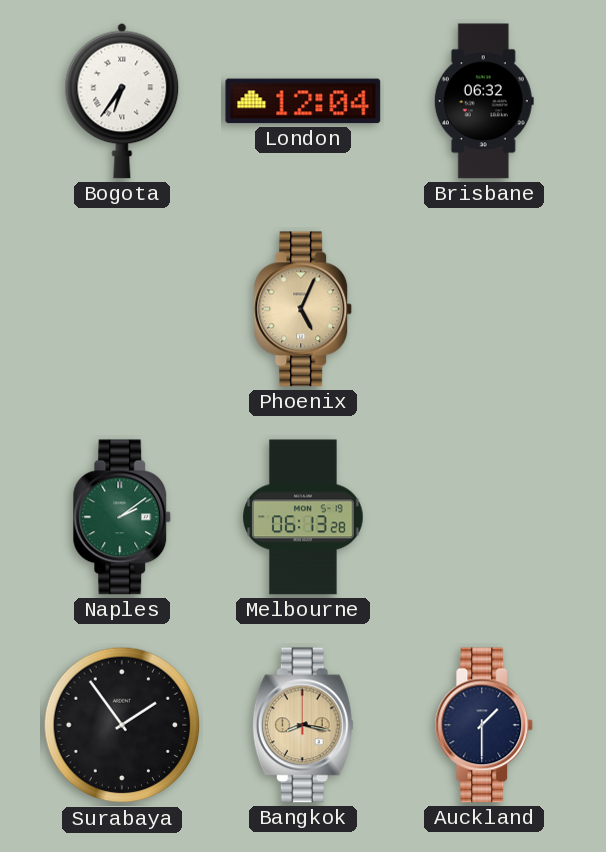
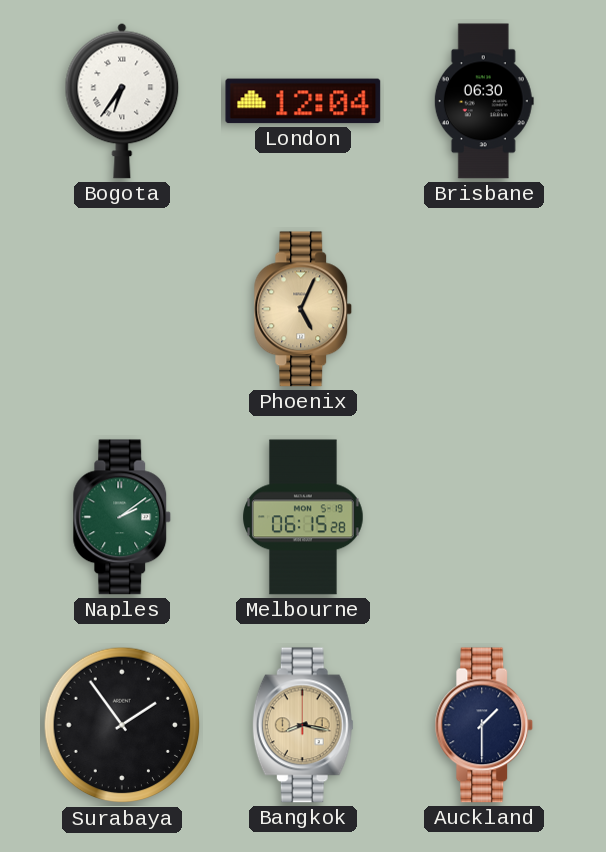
Brisbane: 06:32 -> 06:30 (484, 101)
Melbourne: 06:13 -> 06:15 (303, 517)
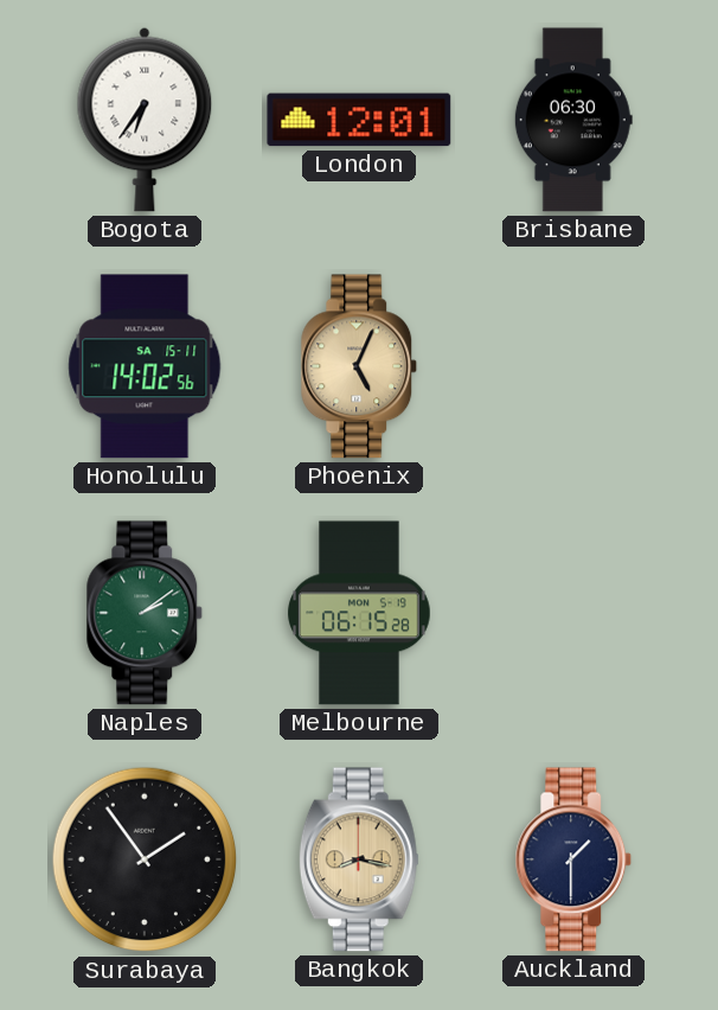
London: 12:04 -> 12:01 (359, 120)
Honolulu: none -> 14:02 (145, 366)
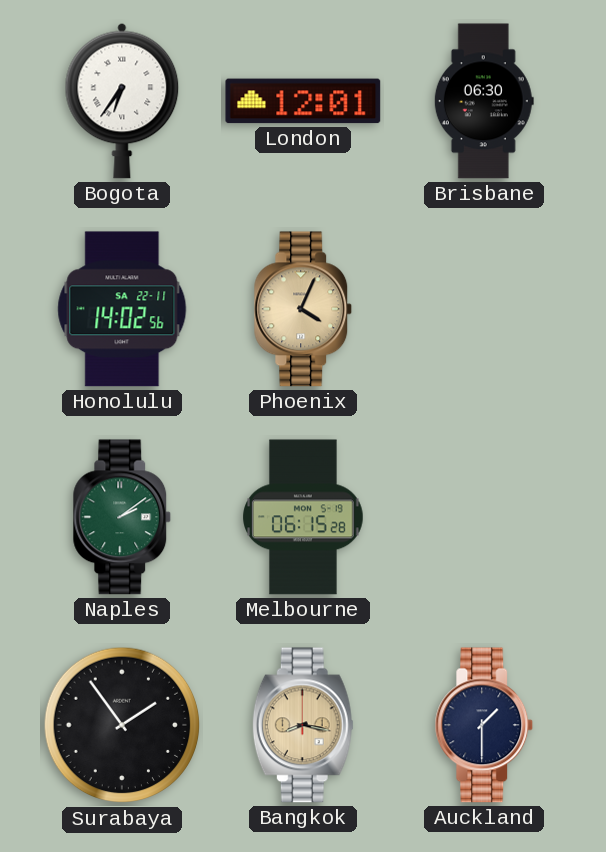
Honolulu date: SA 15-11 -> SA 22-11 (122, 309)
Phoenix: 5:04 -> 4:04 (303, 309)
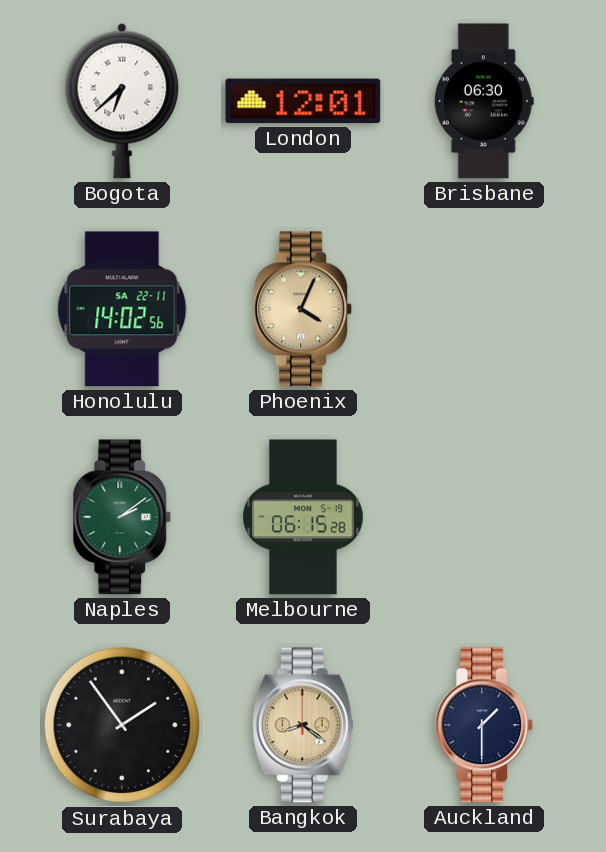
Bogota: 6:36 -> 6:38 (122, 101)
Bangkok: 8:17 -> 8:21 (303, 725)
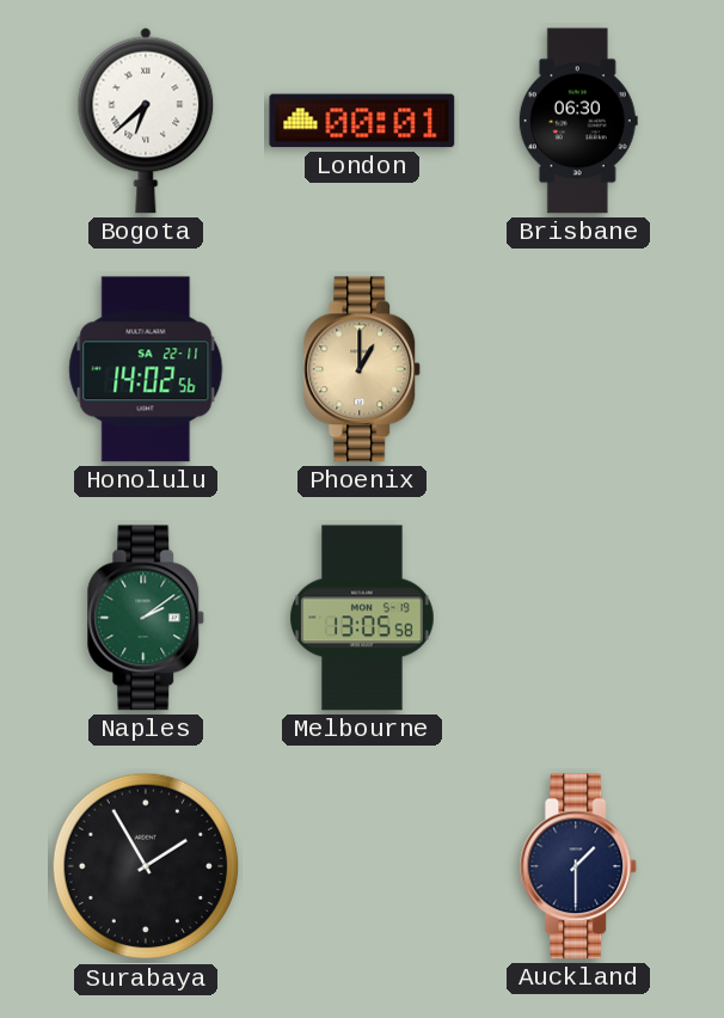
London: 12:01 -> 00:01 (362, 121)
Phoenix: 4:04 -> 1:00 (362, 369)
Melbourne: 06:15 -> 13:05 (362, 618)
Surabaya: 1:54 -> 1:55 (146, 866)
Bangkok: 8:21 -> none (303, 725)
